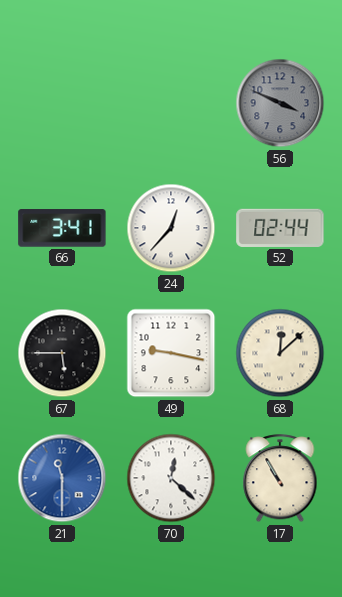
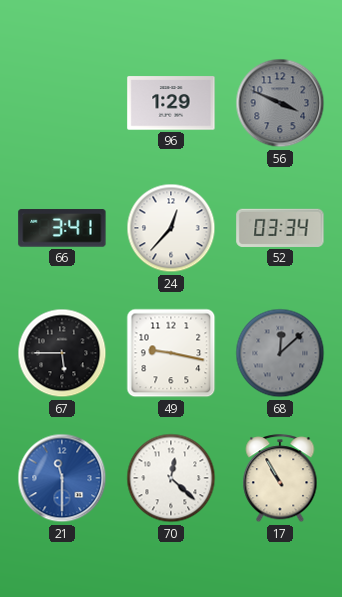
96: none -> 1:29 (171, 103)
52: 02:44 -> 03:34 (280, 228)
68 dial: cream -> grey (280, 353)
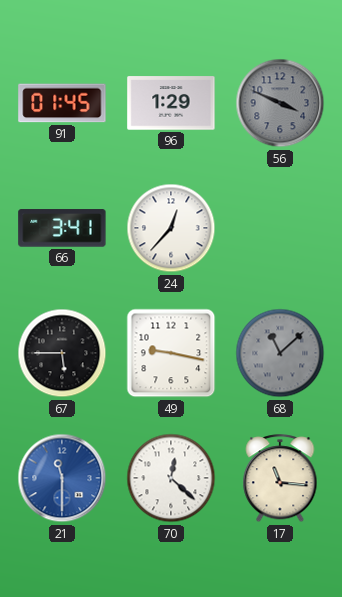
91: none -> 01:45 (62, 103)
52: 03:34 -> none (280, 228)
68: 12:08 -> 11:08 (280, 353)
17: 10:55 -> 11:16 (280, 479)
